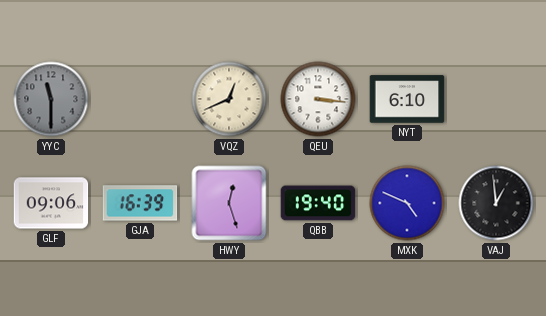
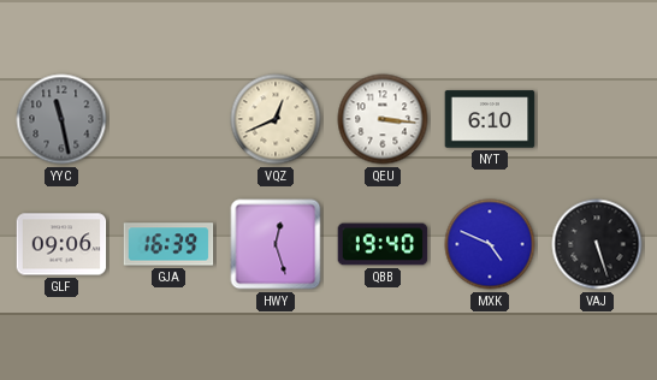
YYC: 11:30 -> 11:28 (61, 119)
VAJ: 12:59 -> 5:27 (597, 244)
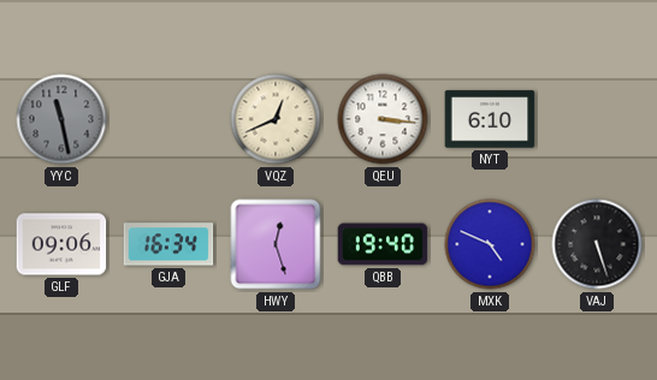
GJA: 16:39 -> 16:34 (168, 244)
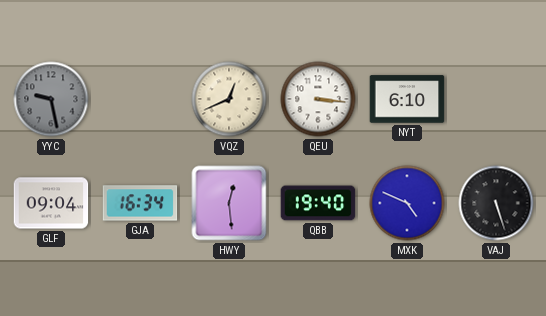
YYC: 11:28 -> 9:28 (51, 99)
GLF: 09:06 -> 09:04 (51, 203)
HWY: 12:27 -> 12:29 (229, 203)
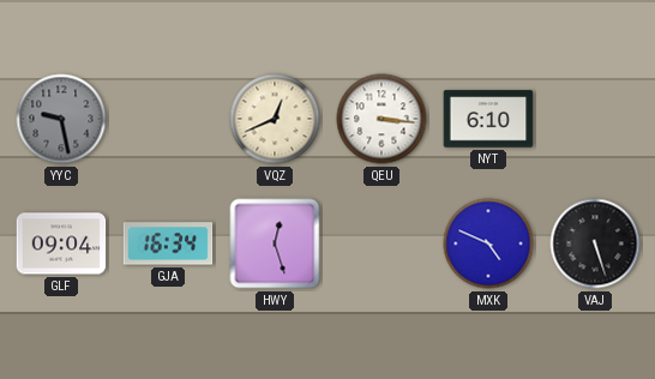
HWY: 12:29 -> 12:27 (275, 243)
QBB: 19:40 -> none (318, 203)
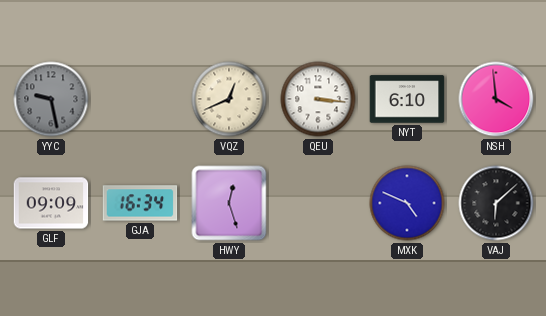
NSH: none -> 3:59 (496, 99)
GLF: 09:04 -> 09:09 (51, 203)
VAJ: 5:27 -> 6:08 (496, 203)
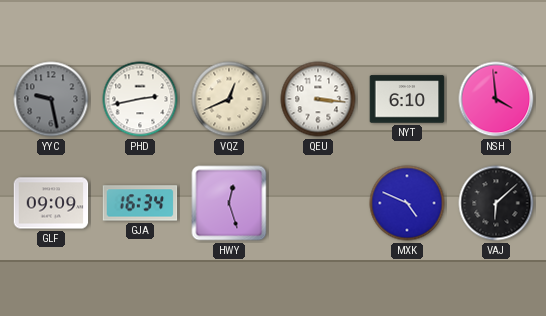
PHD: none -> 2:43 (140, 99)
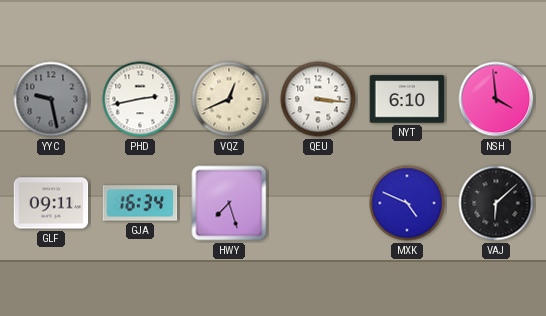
GLF: 09:09 -> 09:11 (51, 203)
HWY: 12:27 -> 7:27 (229, 203)
